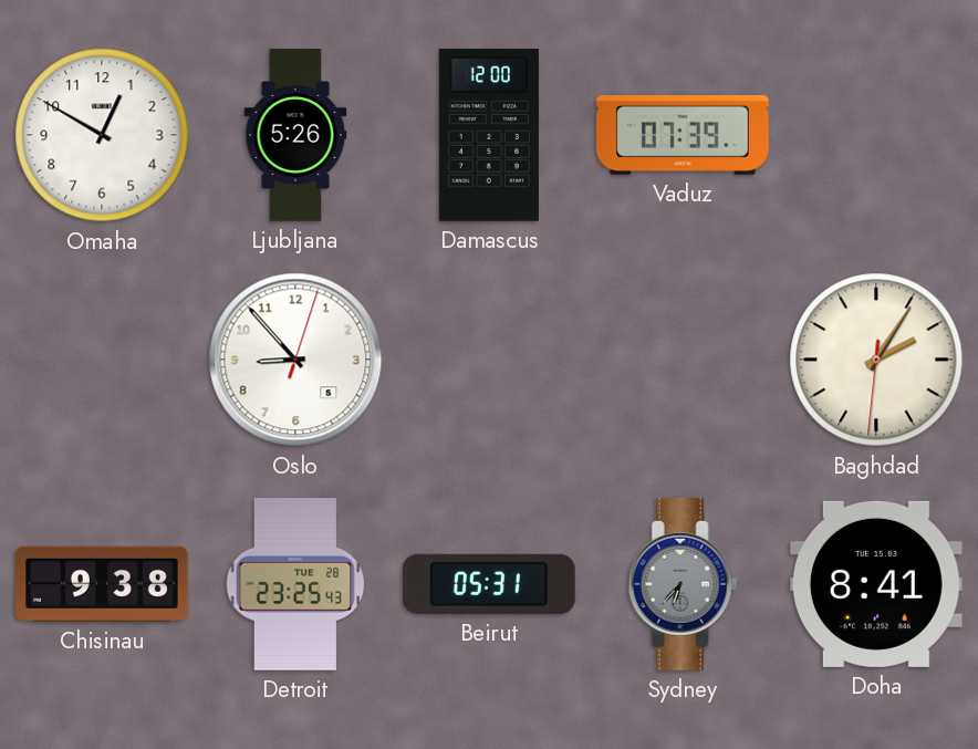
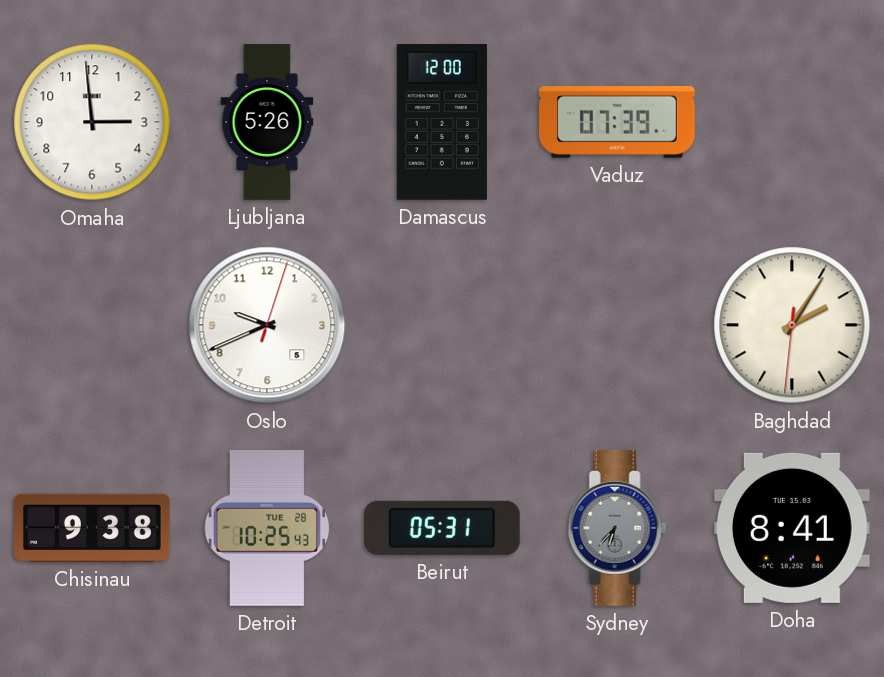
Omaha: 12:50 -> 2:59 (92, 122)
Oslo: 8:53 -> 9:41 (267, 325)
Detroit: 23:25 -> 10:25 (267, 529)
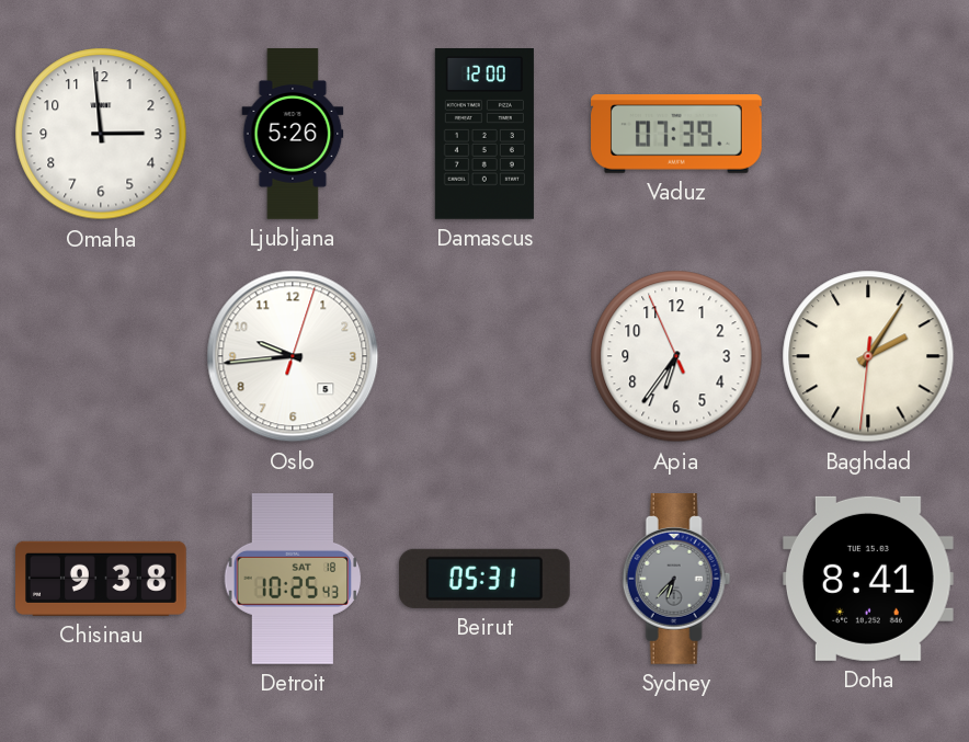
Oslo: 9:41 -> 9:44 (293, 356)
Apia: none -> 6:35 (676, 356)
Detroit date: TUE 28 -> SAT 18 (293, 580)
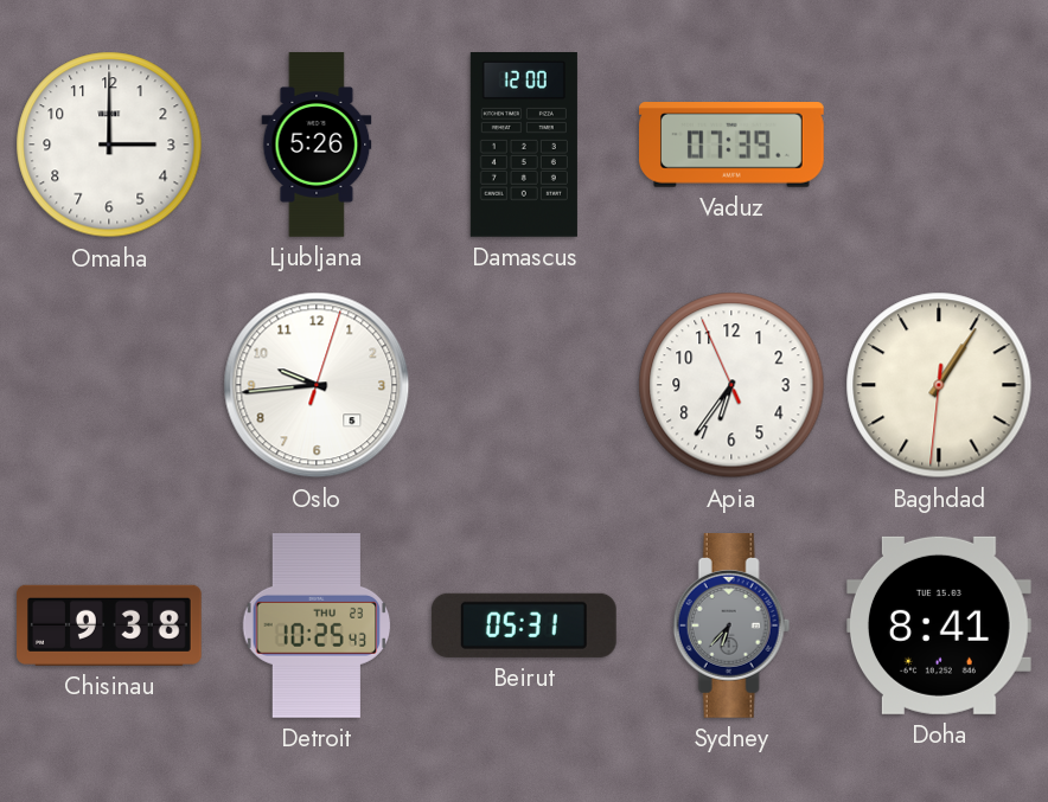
Omaha: 2:59 -> 3:00 (109, 145)
Baghdad: 2:05 -> 1:05 (939, 385)
Detroit date: SAT 18 -> THU 23 (317, 627)
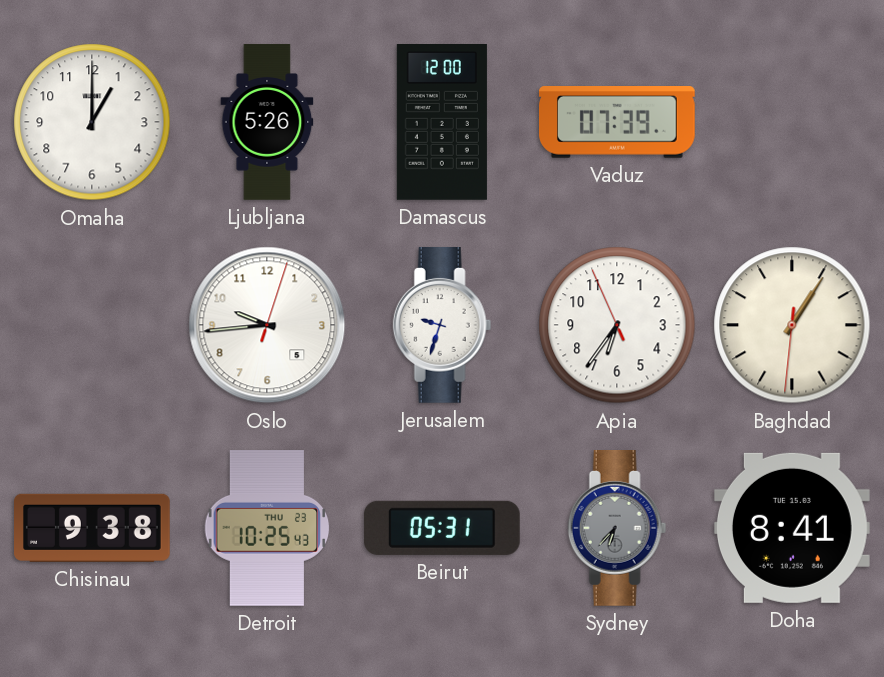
Omaha: 3:00 -> 1:00 (92, 122)
Jerusalem: none -> 9:33 (442, 326)
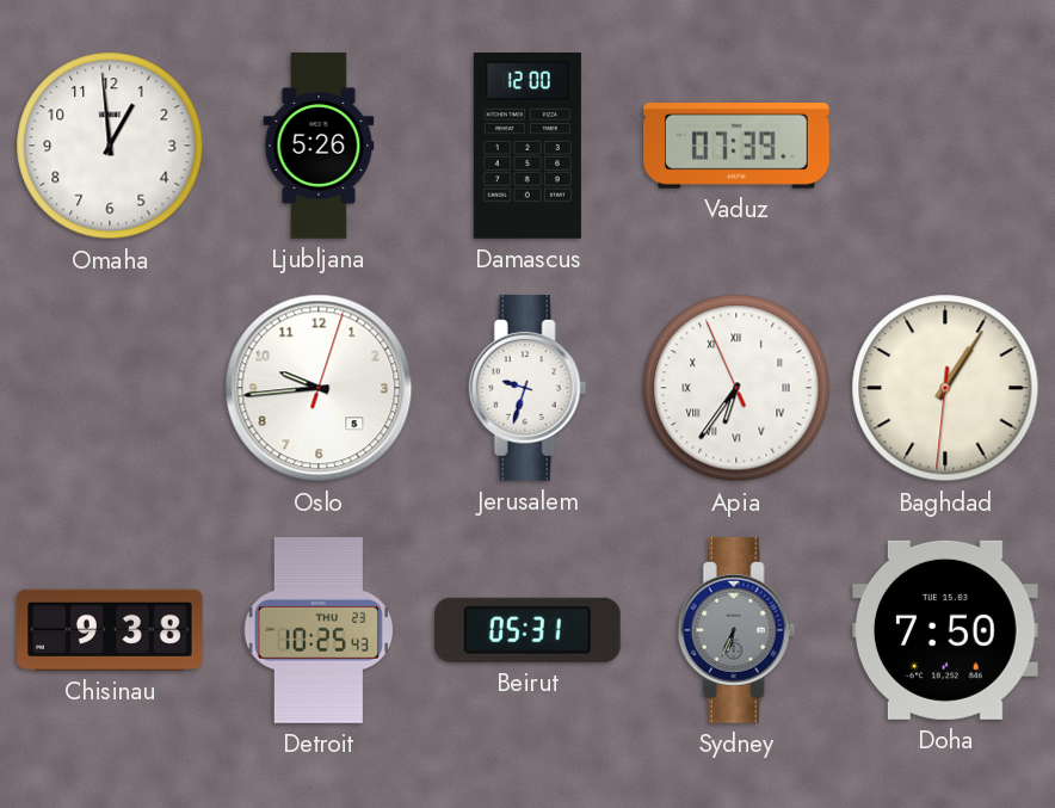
Omaha: 1:00 -> 12:59 (110, 146)
Apia numerals: Arabic -> Roman (736, 388)
Sydney: 6:37 -> 6:34 (736, 631)
Doha: 8:41 -> 7:50 (945, 630)
